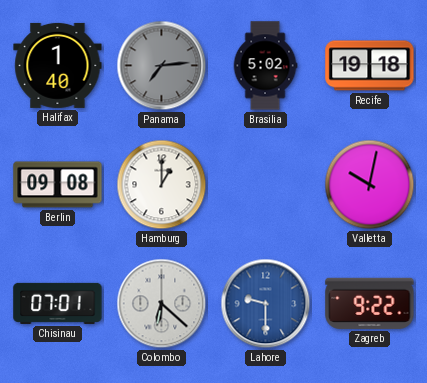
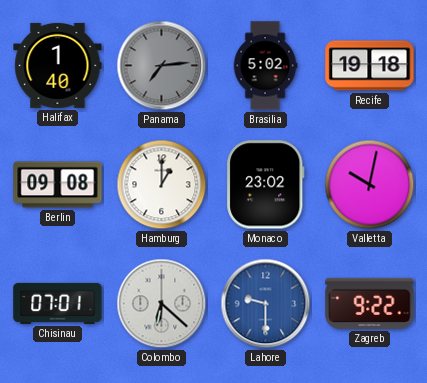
Monaco: none -> 23:02 (266, 185)
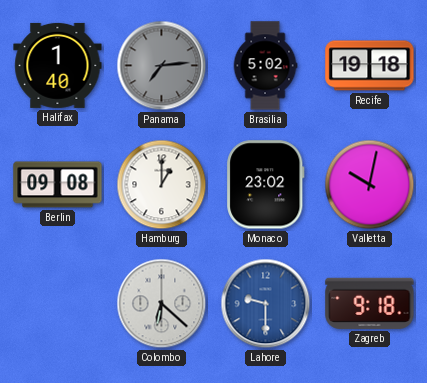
Chisinau: 07:01 -> none (58, 303)
Zagreb: 9:22 -> 9:18 (370, 303)
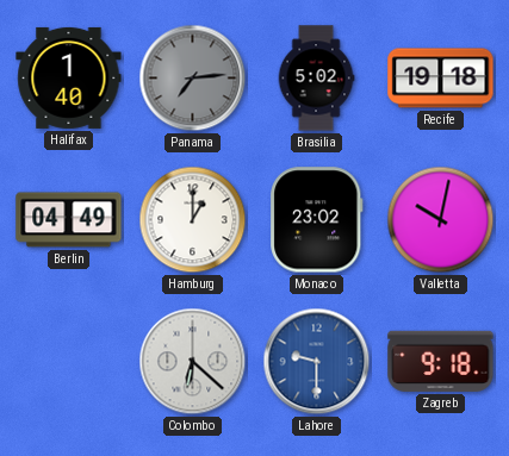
Berlin: 09:08 -> 04:49 (69, 220)
